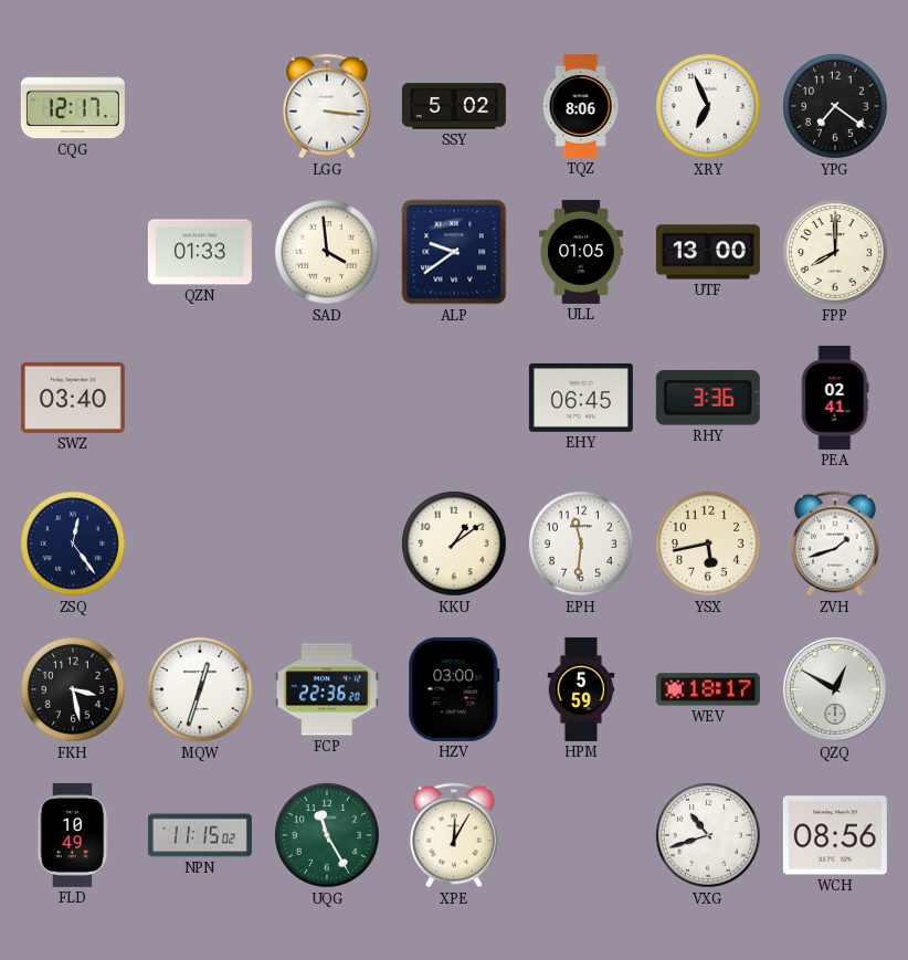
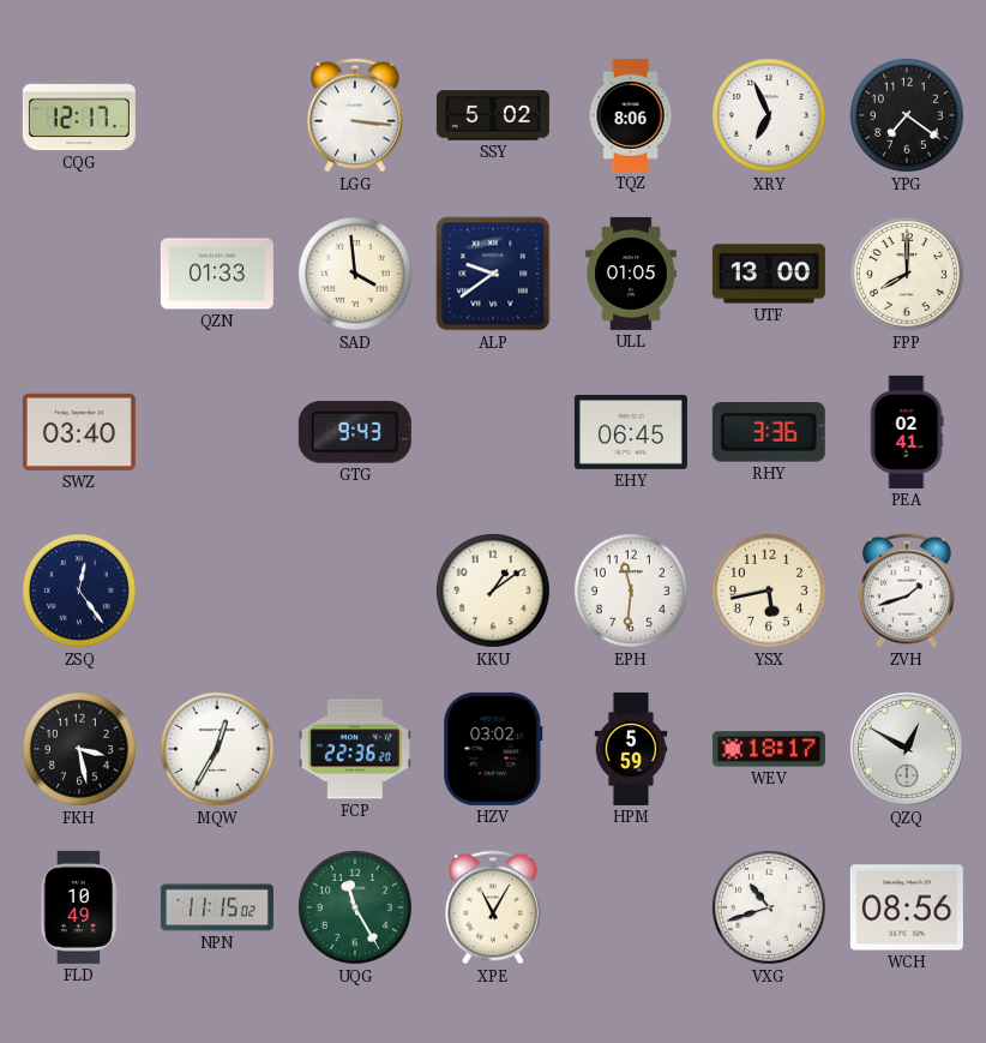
GTG: none -> 9:43 (355, 432)
MQW: 12:33 -> 12:35 (217, 749)
HZV: 03:00 -> 03:02 (493, 749)
XPE: 12:05 -> 11:05 (494, 907)
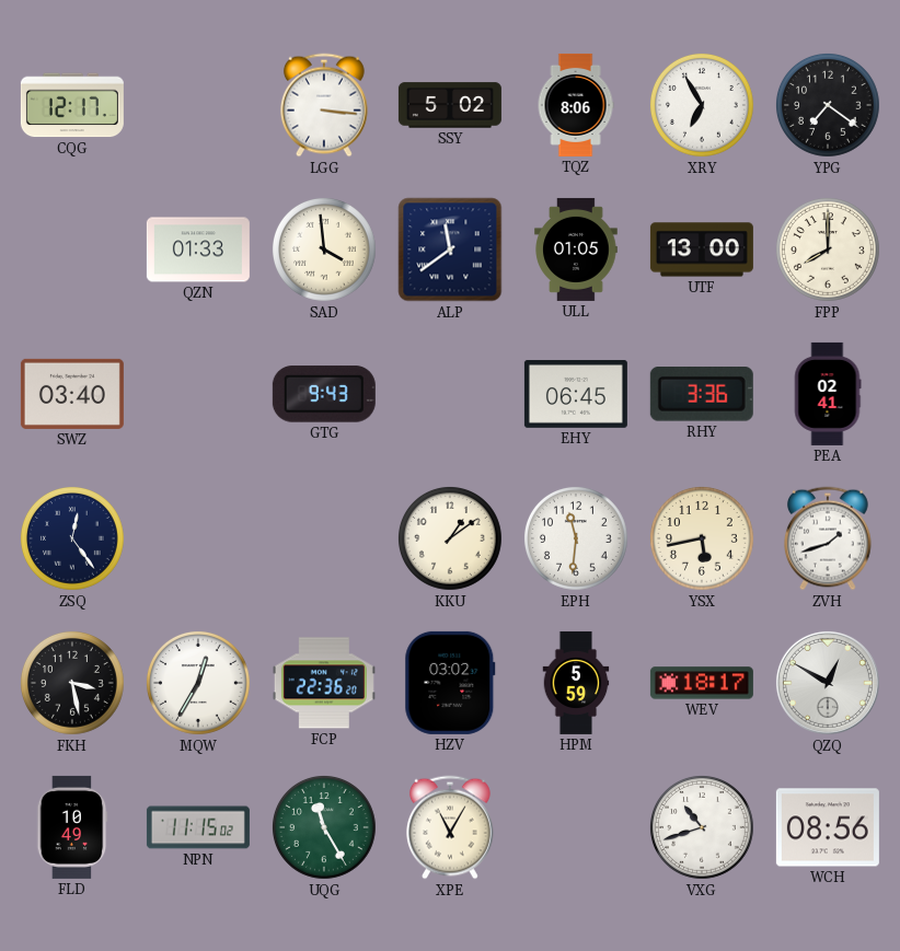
XRY: 6:56 -> 6:55 (702, 105)
ALP: 9:39 -> 11:39 (450, 250)
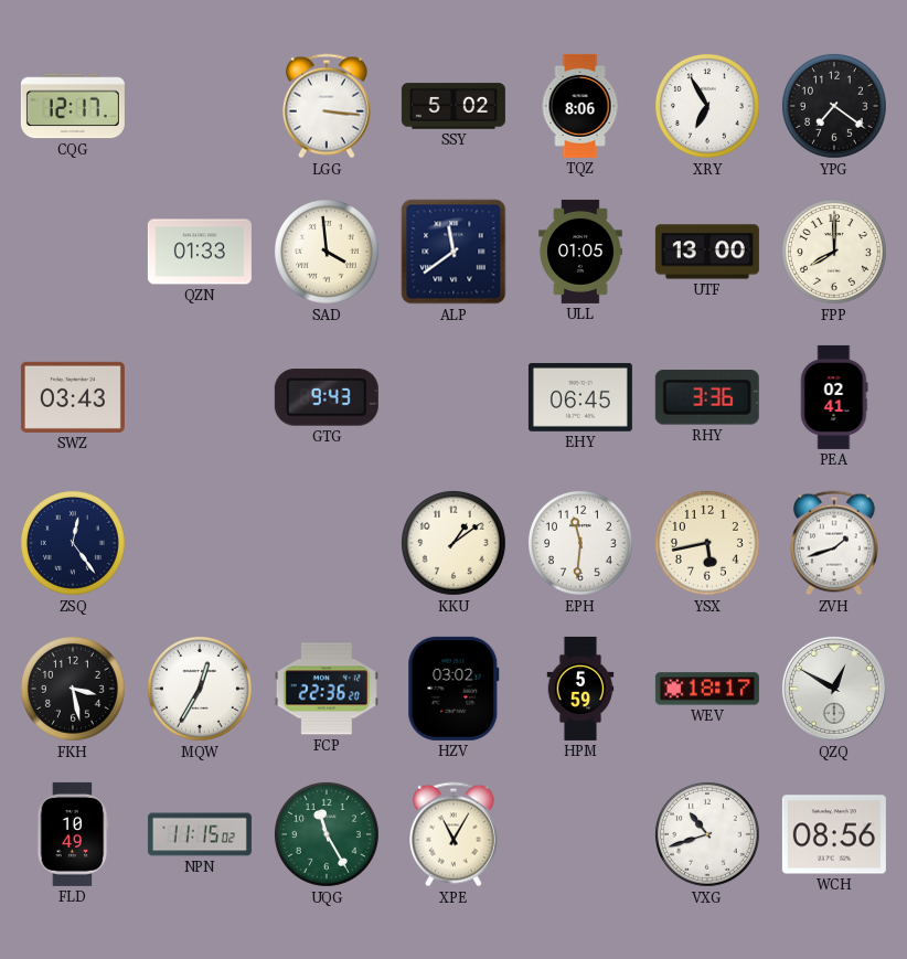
SWZ: 03:40 -> 03:43 (73, 397)
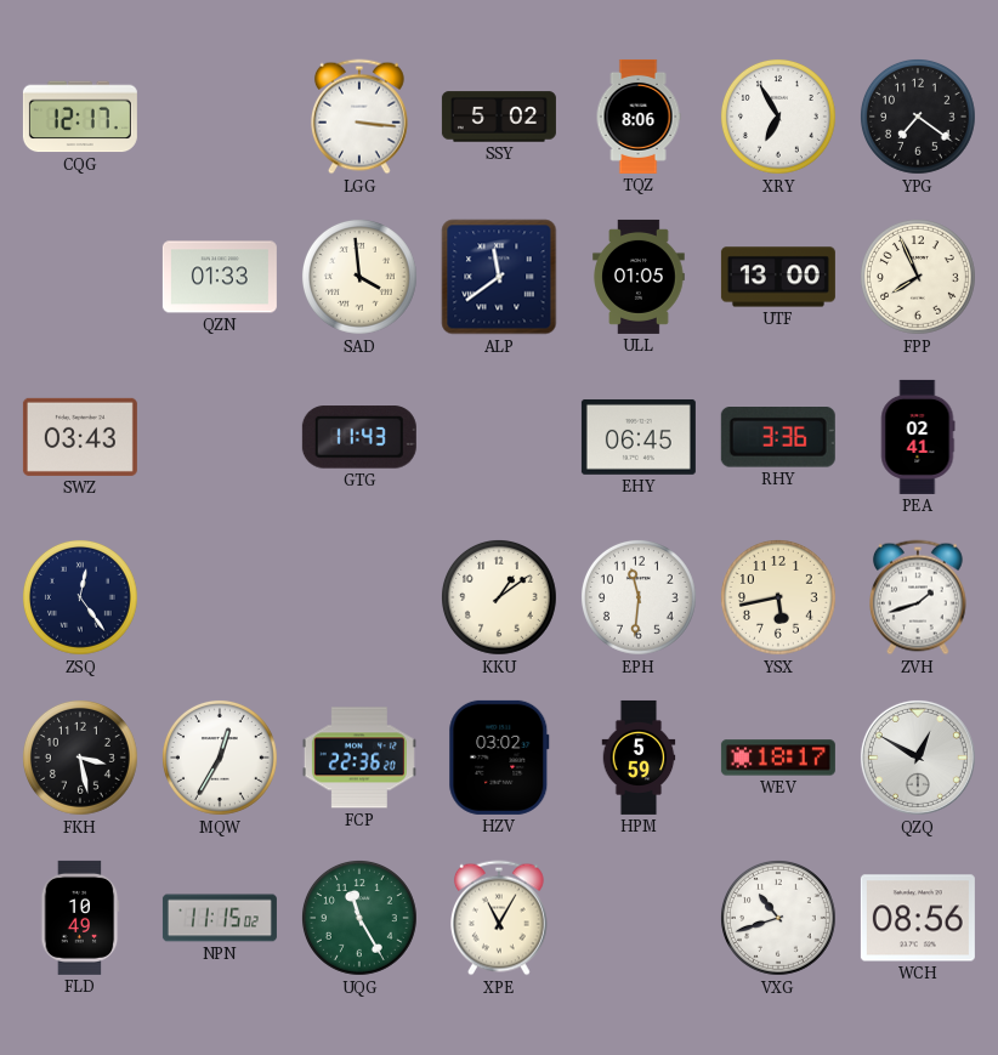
FPP: 8:00 -> 7:56 (918, 277)
GTG: 9:43 -> 11:43 (359, 437)
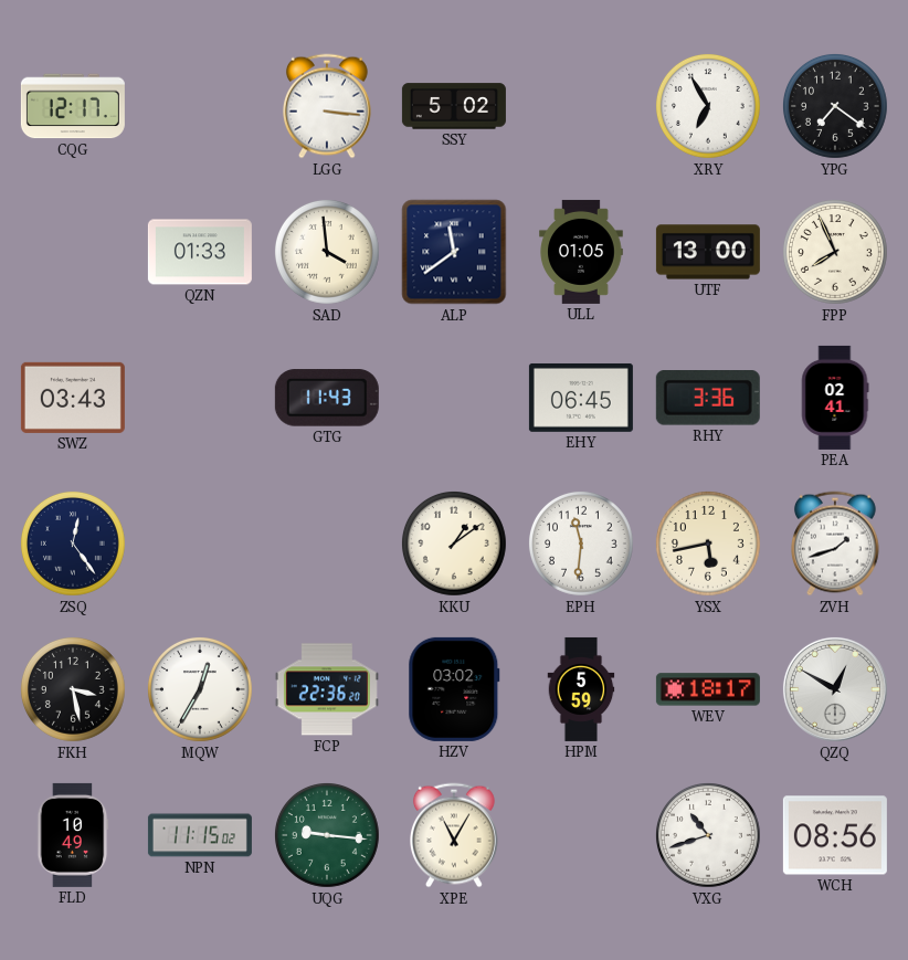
TQZ: 8:06 -> none (639, 117)
UQG: 11:25 -> 9:16 (327, 835)
